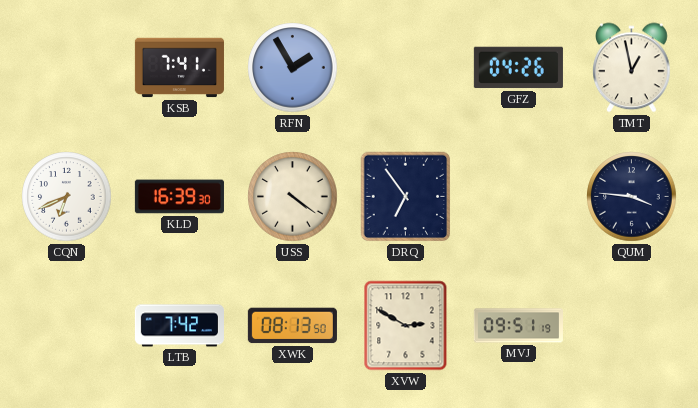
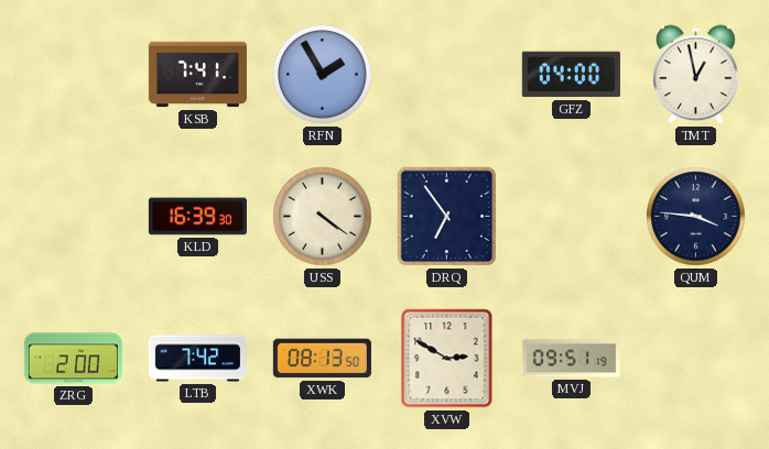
GFZ: 04:26 -> 04:00 (571, 75)
CQN: 6:41 -> none (67, 197)
ZRG: none -> 2:00 (73, 359)
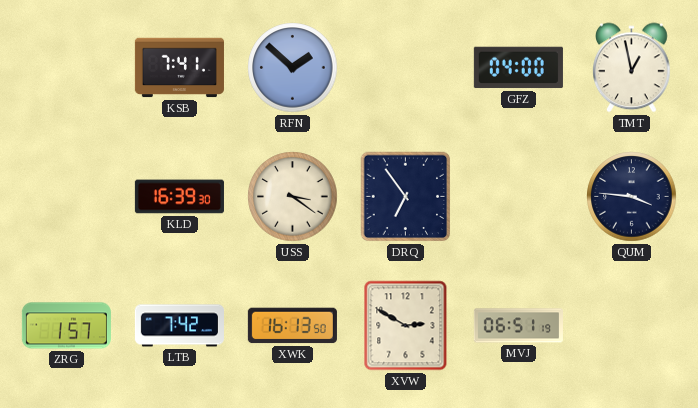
RFN: 1:55 -> 1:52 (293, 68)
USS: 4:21 -> 3:21 (293, 197)
ZRG: 2:00 -> 1:57 (66, 326)
XWK: 08:13 -> 16:13 (292, 326)
MVJ: 09:51 -> 06:51 (518, 326)
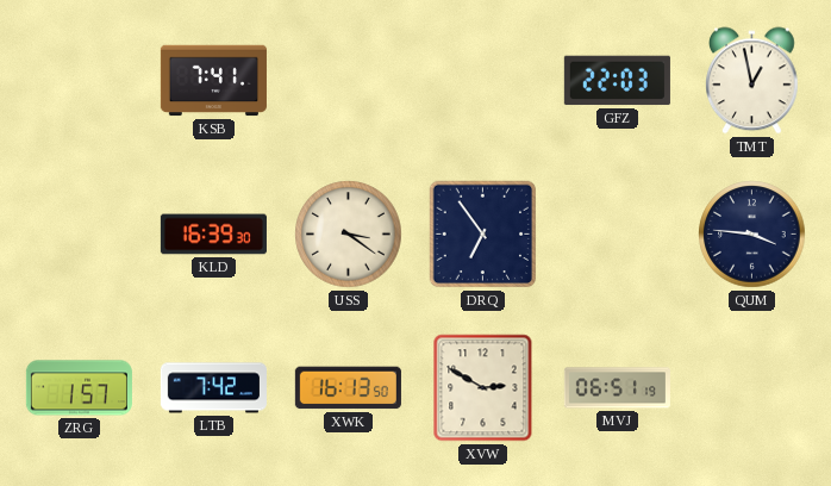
RFN: 1:52 -> none (293, 68)
GFZ: 04:00 -> 22:03 (617, 81)
